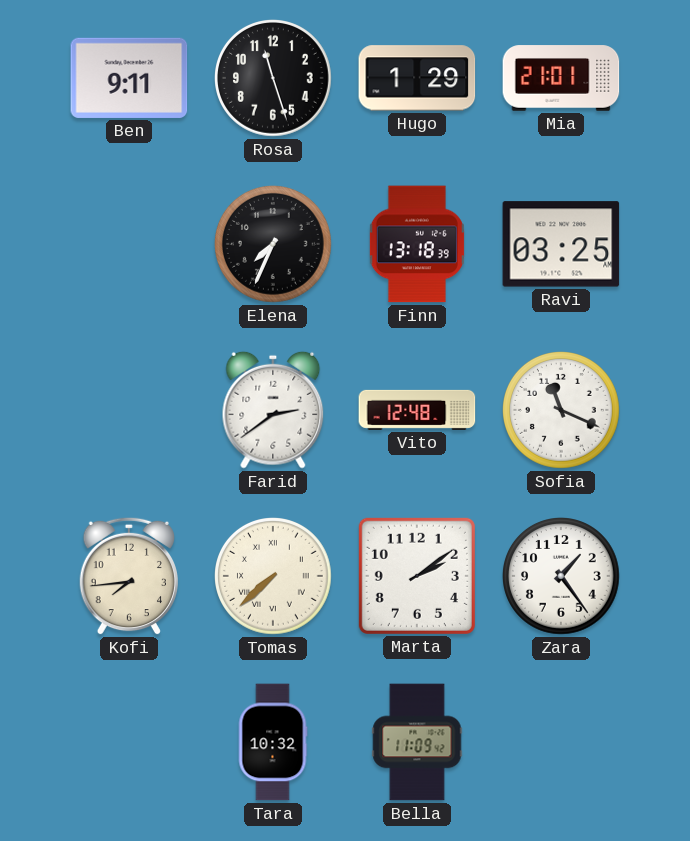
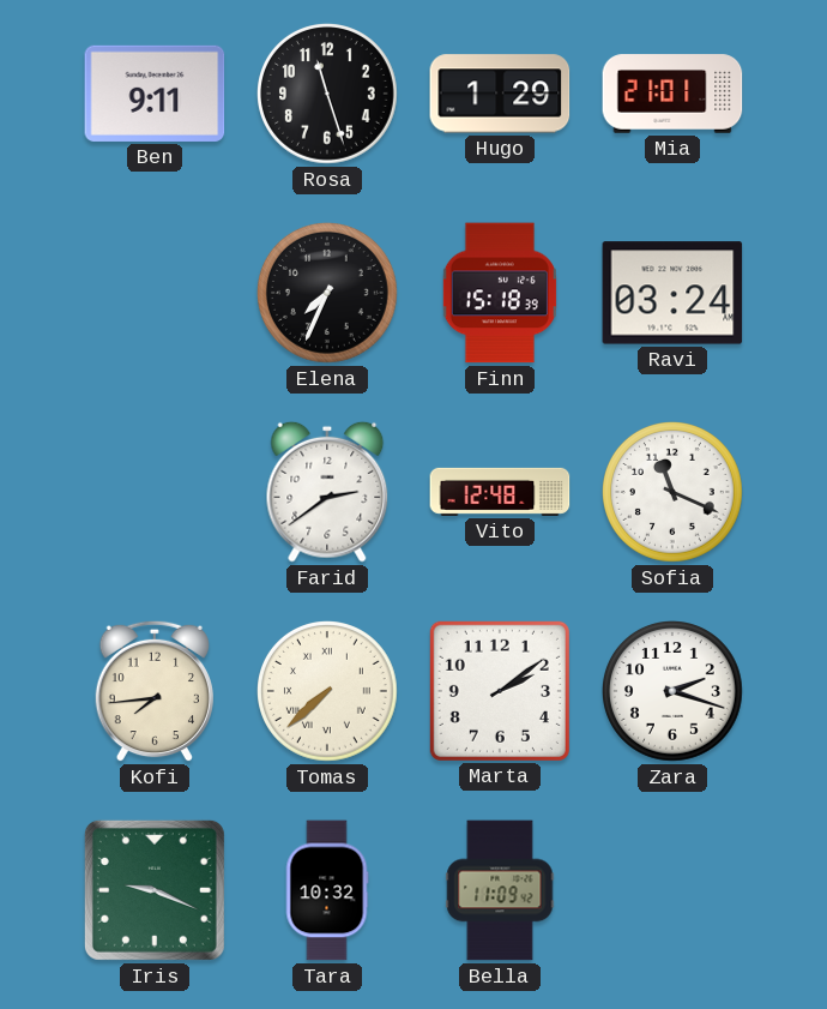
Finn: 13:18 -> 15:18 (500, 293)
Ravi: 03:25 -> 03:24 (672, 293)
Zara: 1:24 -> 2:18 (674, 692)
Iris: none -> 9:19 (155, 890)
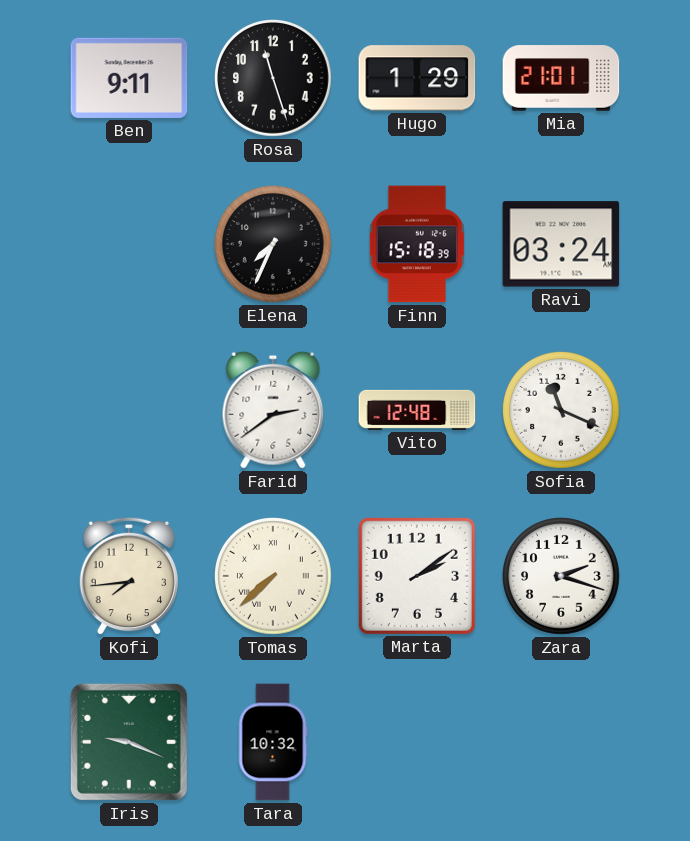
Bella: 11:09 -> none (500, 890)
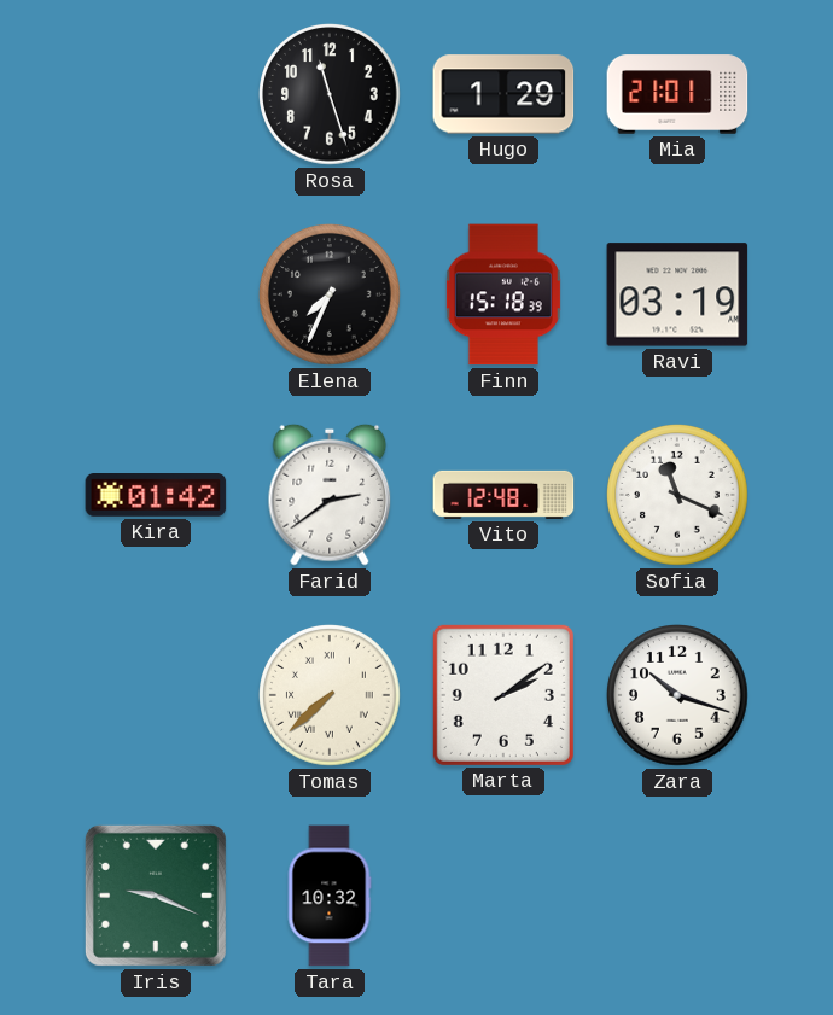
Ben: 9:11 -> none (129, 78)
Ravi: 03:24 -> 03:19 (677, 294)
Kira: none -> 01:42 (156, 496)
Kofi: 7:44 -> none (129, 576)
Zara: 2:18 -> 10:18 (678, 696)
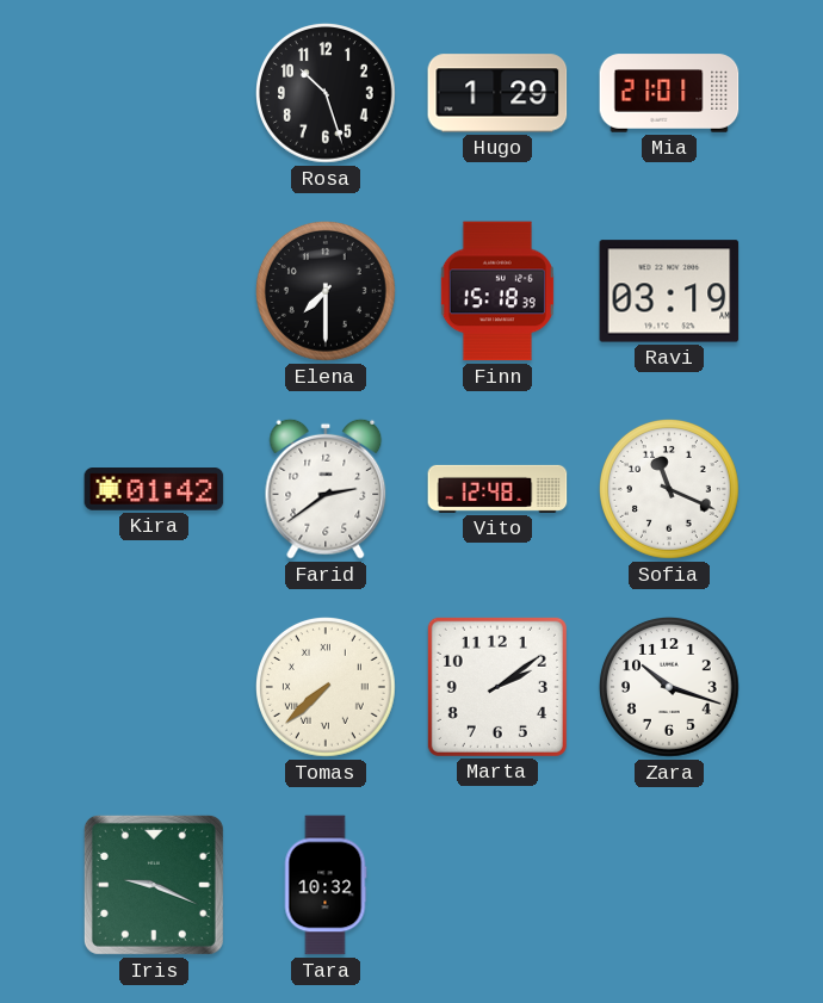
Rosa: 11:27 -> 10:27 (327, 94)
Elena: 7:34 -> 7:30 (327, 292)
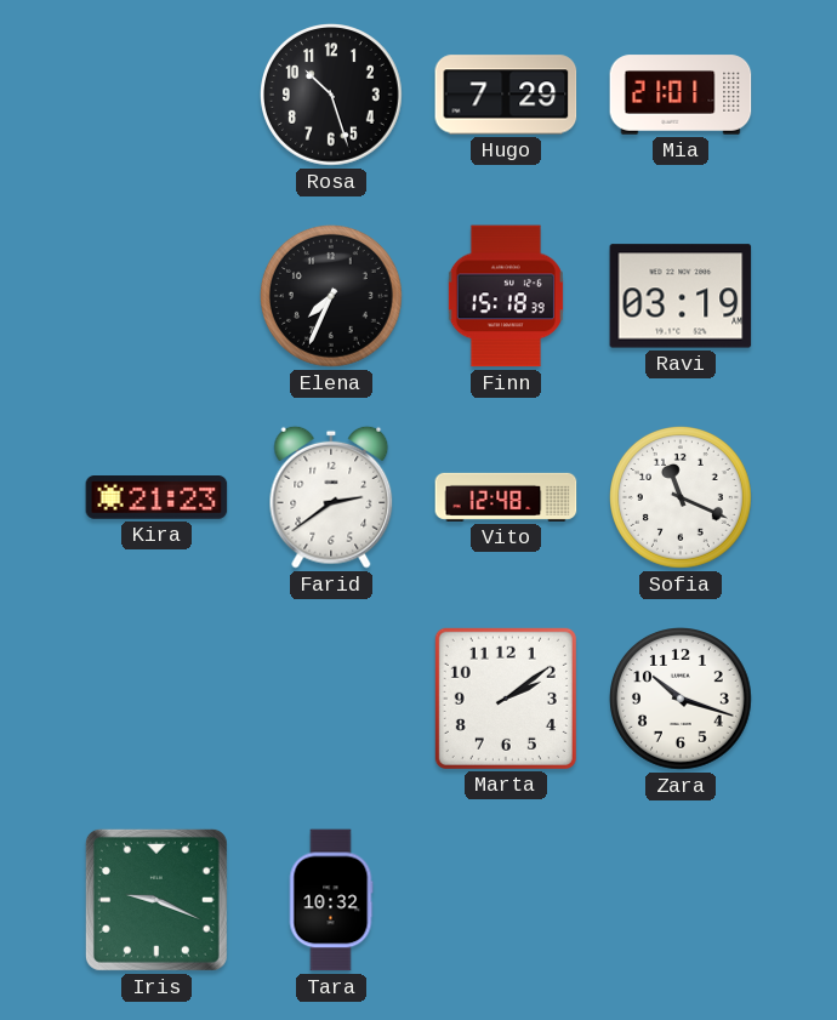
Hugo: 1:29 -> 7:29 (506, 95)
Elena: 7:30 -> 7:34 (332, 297)
Kira: 01:42 -> 21:23 (156, 498)
Tomas: 7:38 -> none (327, 688)
